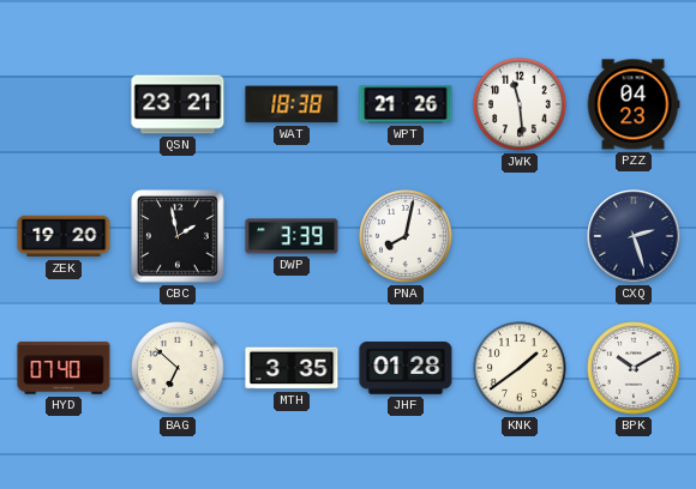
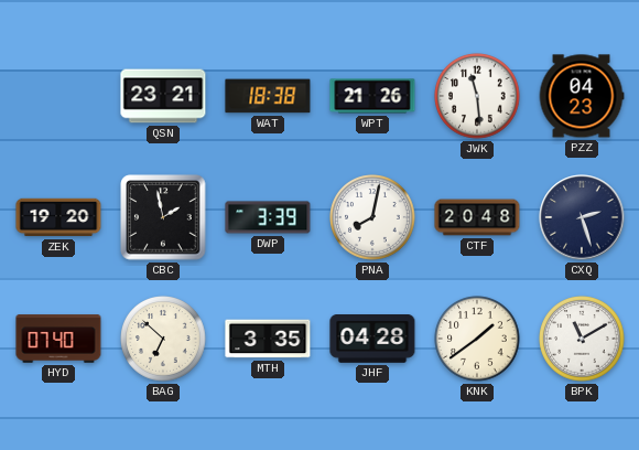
CTF: none -> 20:48 (477, 217)
JHF: 01:28 -> 04:28 (372, 340)
BPK: 10:10 -> 11:10 (582, 339)
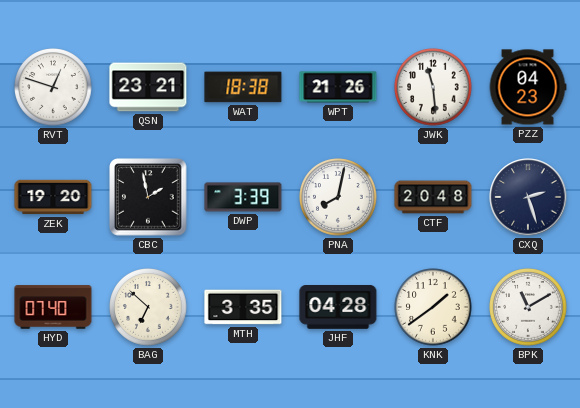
RVT: none -> 12:48 (53, 87)
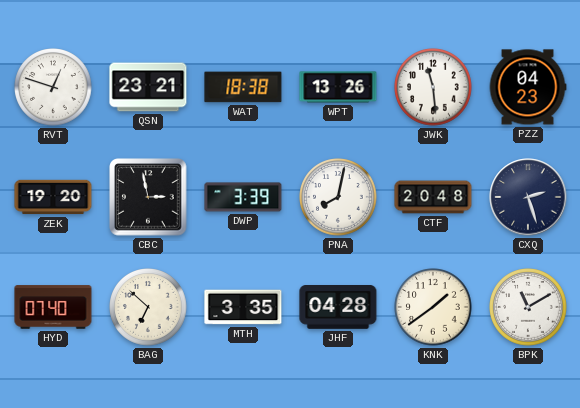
WPT: 21:26 -> 13:26 (338, 87)
CBC: 1:58 -> 2:58 (148, 197)
